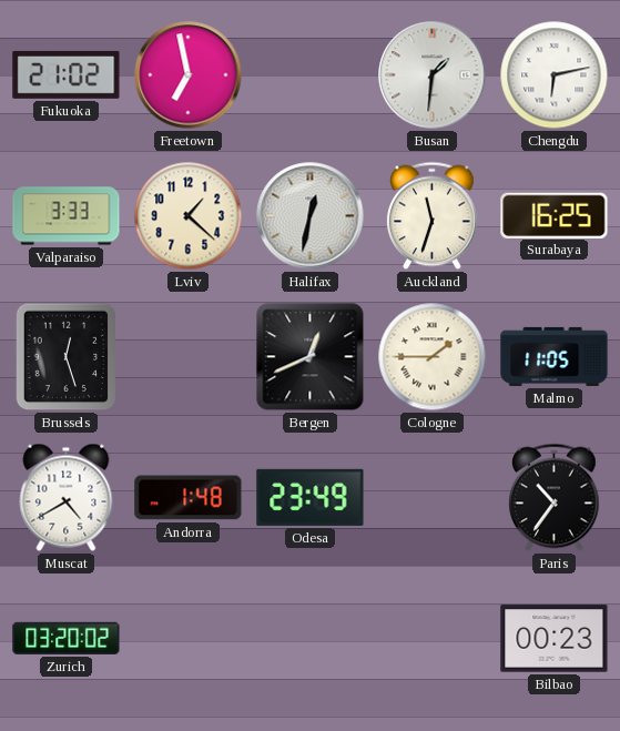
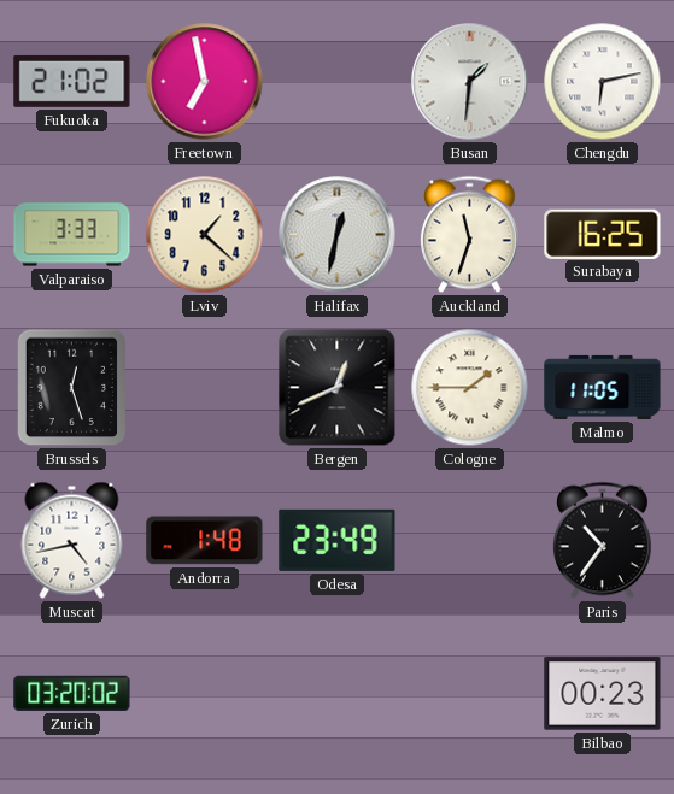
Muscat: 4:40 -> 4:43 (72, 540)
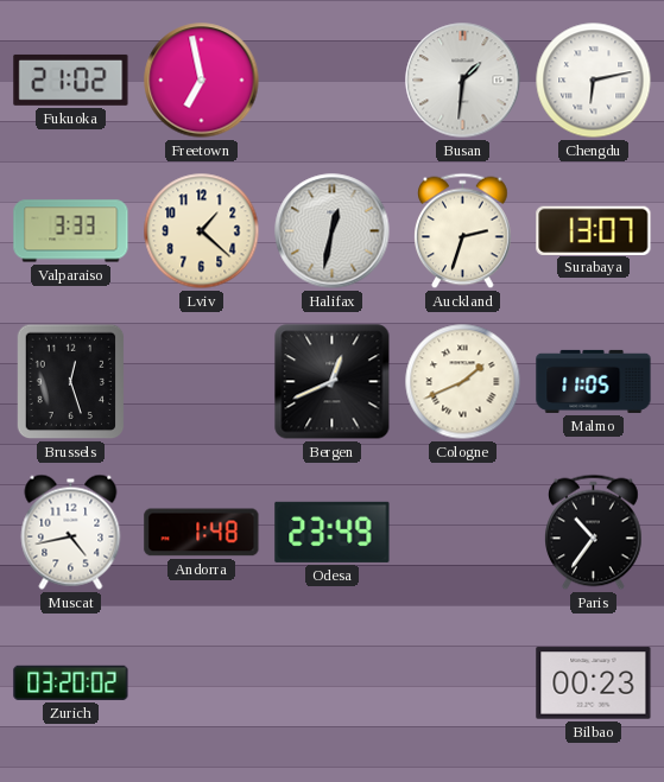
Auckland: 11:33 -> 2:33 (463, 231)
Surabaya: 16:25 -> 13:07 (594, 230)
Cologne: 1:45 -> 1:41 (463, 382)
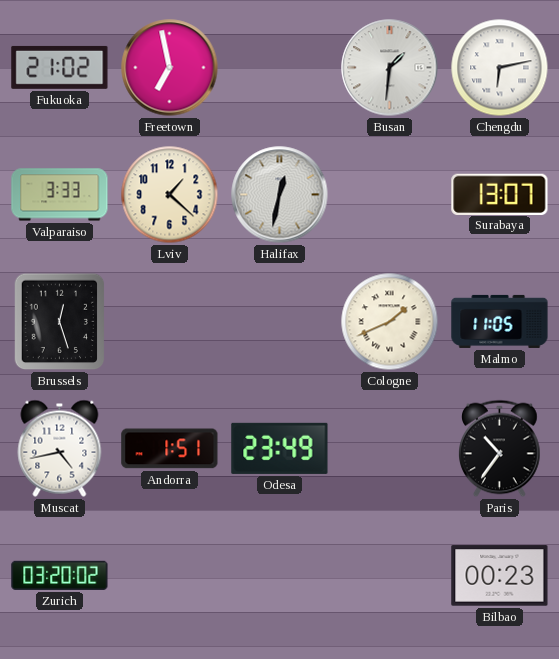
Auckland: 2:33 -> none (463, 231)
Bergen: 12:41 -> none (333, 382)
Andorra: 1:48 -> 1:51 (170, 449)
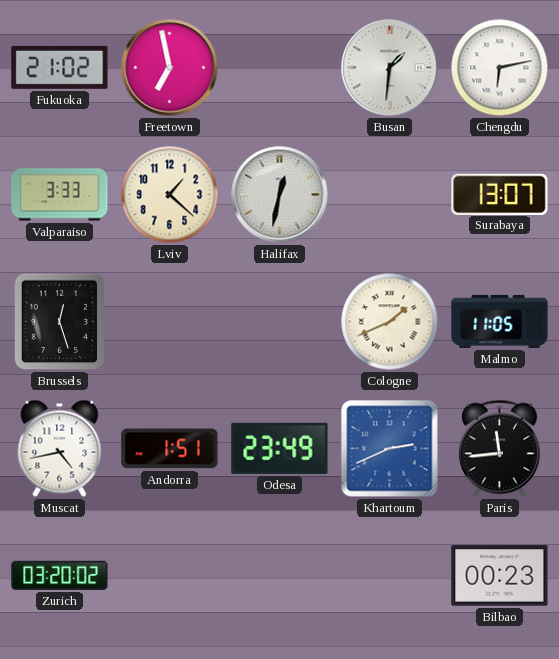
Khartoum: none -> 2:41 (390, 449)
Paris: 10:36 -> 11:44 (500, 449)
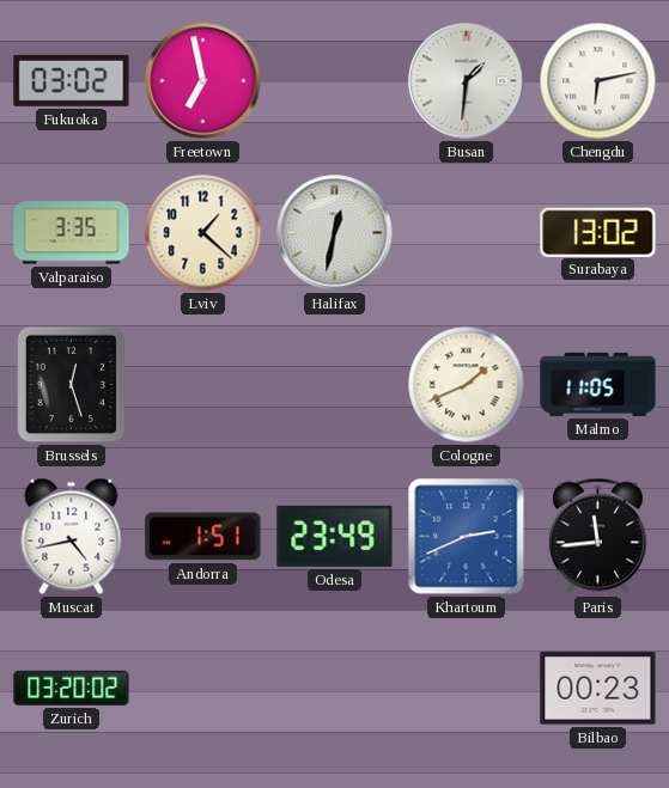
Fukuoka: 21:02 -> 03:02 (72, 80)
Valparaiso: 3:33 -> 3:35 (72, 233)
Surabaya: 13:07 -> 13:02 (598, 232)
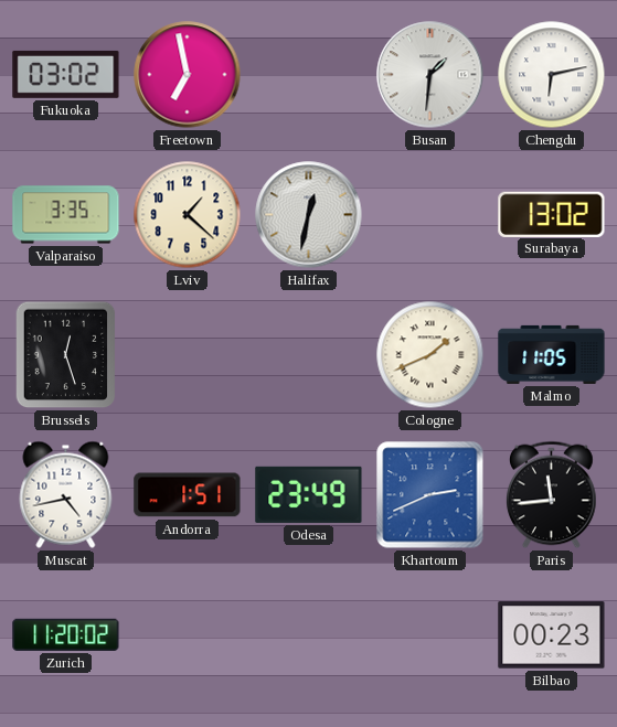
Zurich: 03:20 -> 11:20 (66, 634)
